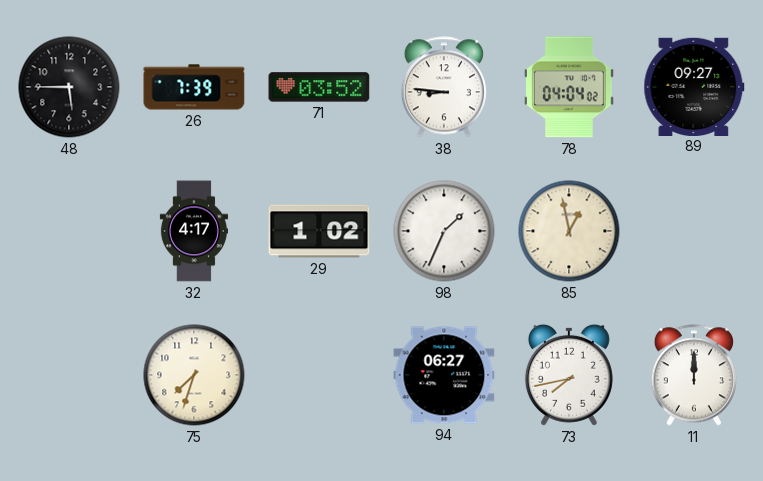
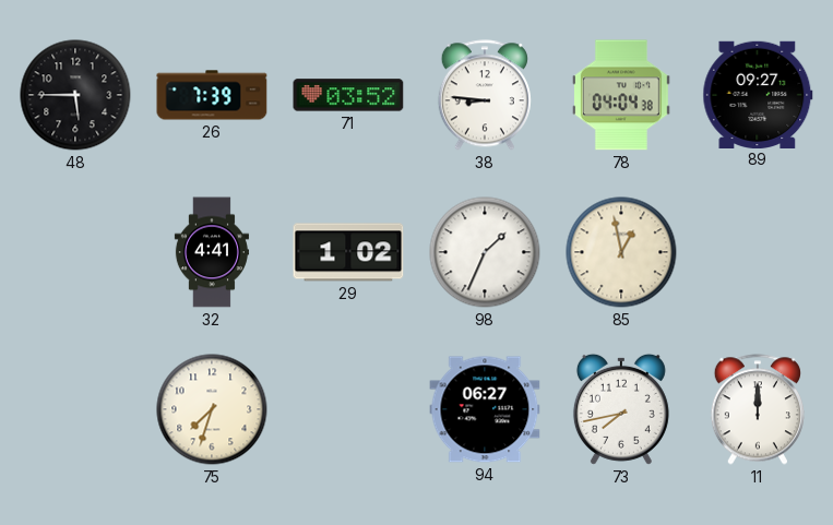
78: 04:04:02 -> 04:04:38 (621, 95)
32: 4:17 -> 4:41 (212, 252)
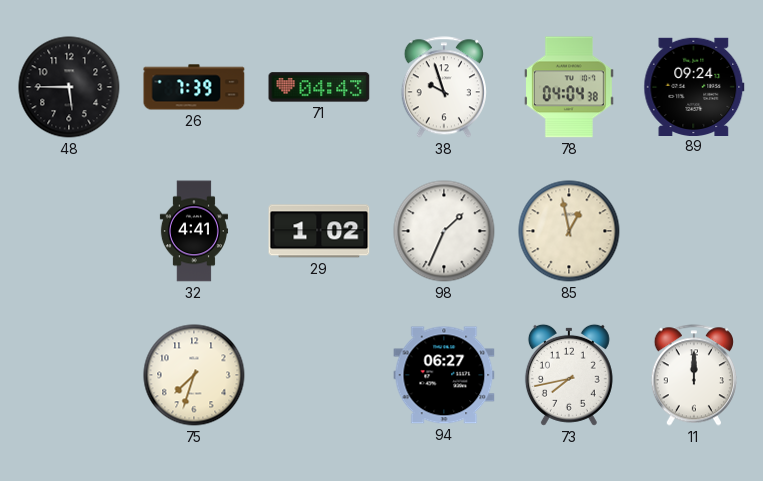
71: 03:52 -> 04:43 (319, 87)
38: 8:46 -> 9:57 (444, 87)
89: 09:27 -> 09:24 (694, 86)
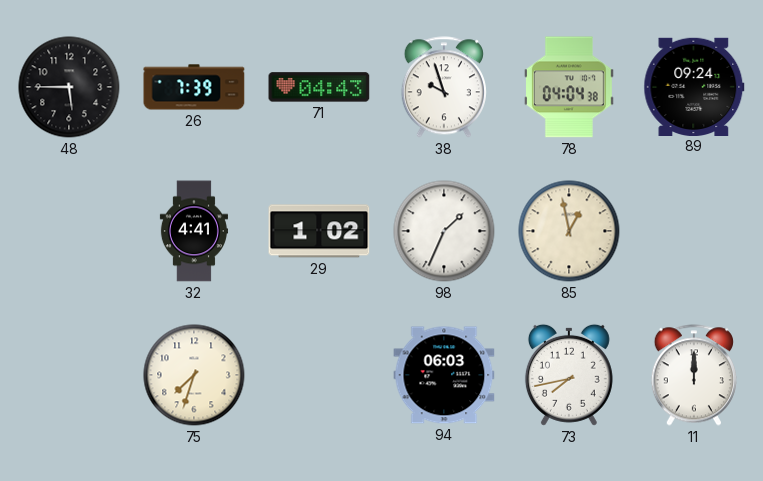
94: 06:27 -> 06:03 (444, 375)
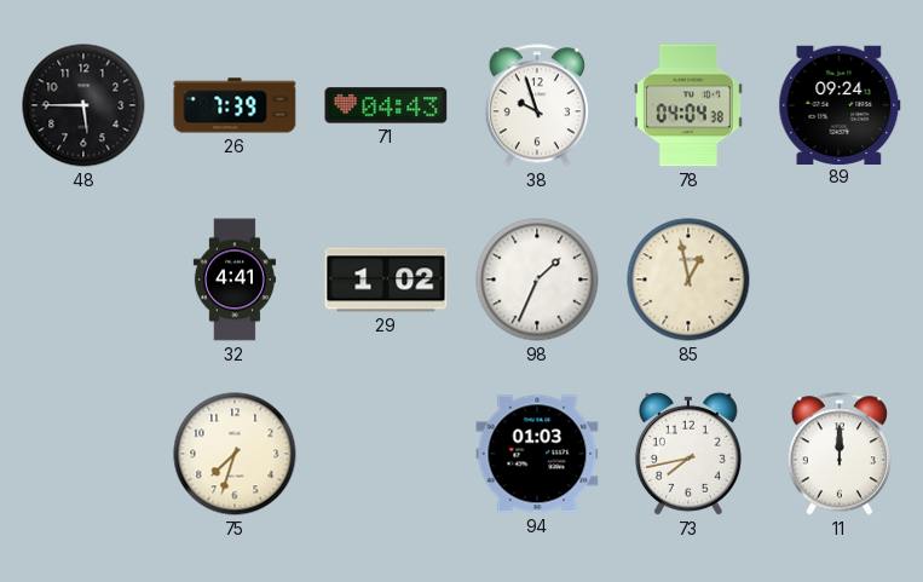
94: 06:03 -> 01:03 (537, 454)
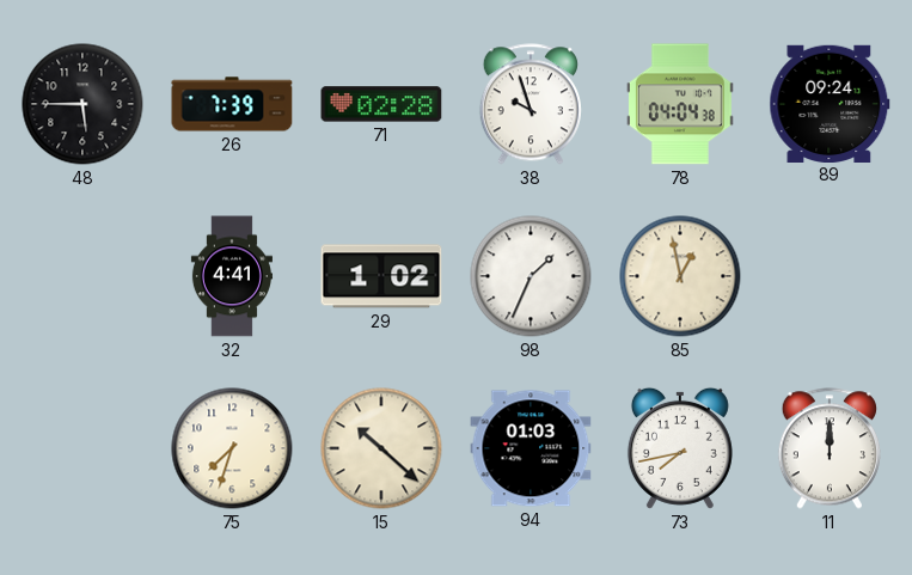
71: 04:43 -> 02:28 (381, 104)
15: none -> 10:22 (381, 448)
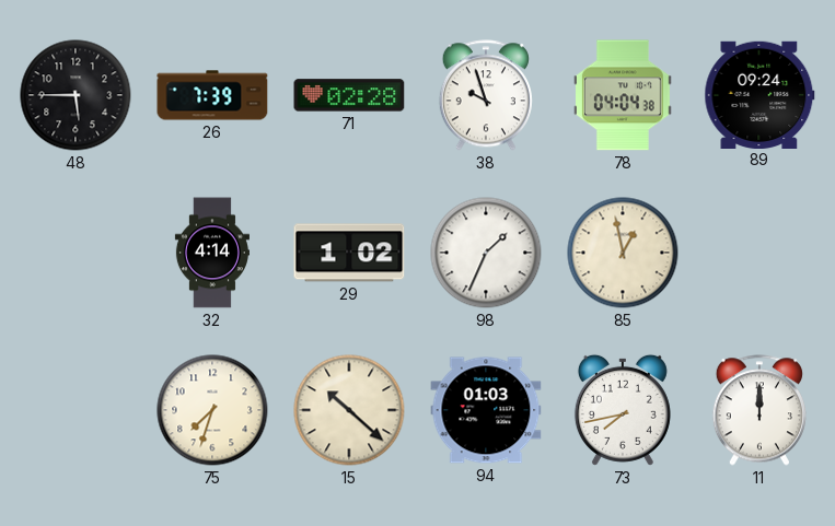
32: 4:41 -> 4:14 (212, 253)
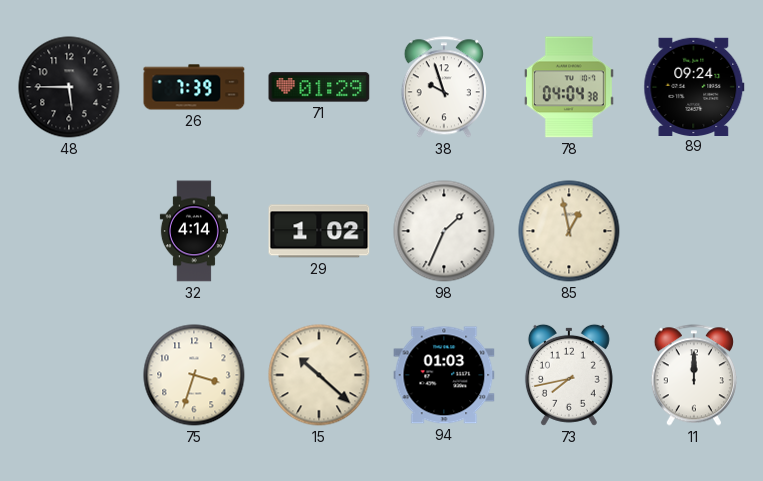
71: 02:28 -> 01:29 (319, 87)
75: 7:33 -> 3:33 (194, 375)
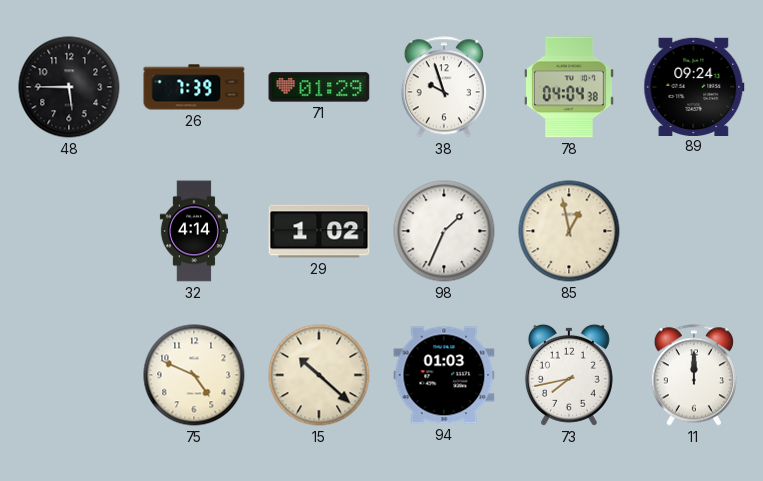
75: 3:33 -> 4:49 (194, 375)
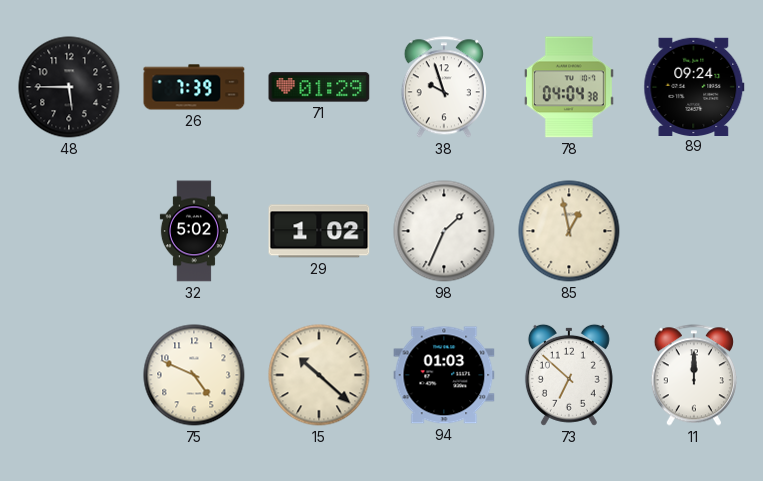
32: 4:14 -> 5:02 (194, 231)
73: 7:43 -> 6:52 (569, 375)
